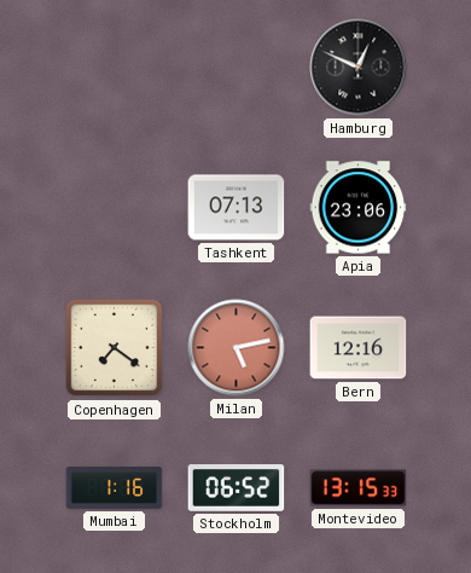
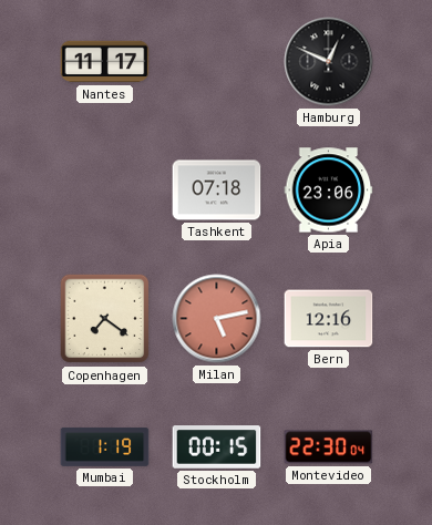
Nantes: none -> 11:17 (105, 62)
Tashkent: 07:13 -> 07:18 (217, 191)
Mumbai: 1:16 -> 1:19 (105, 446)
Stockholm: 06:52 -> 00:15 (217, 447)
Montevideo: 13:15 -> 22:30 (329, 447)
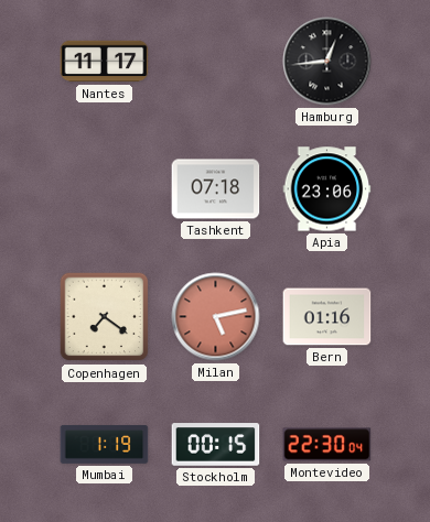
Hamburg: 12:49 -> 12:44 (327, 62)
Bern: 12:16 -> 01:16 (327, 317)
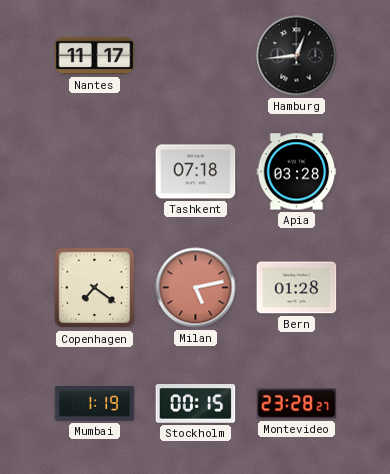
Apia: 23:06 -> 03:28 (297, 172)
Bern: 01:16 -> 01:28 (297, 288)
Montevideo: 22:30 -> 23:28 (297, 404)
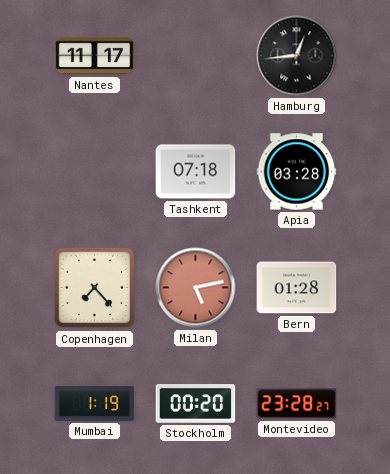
Copenhagen: 7:21 -> 7:23 (95, 288)
Stockholm: 00:15 -> 00:20 (196, 404)
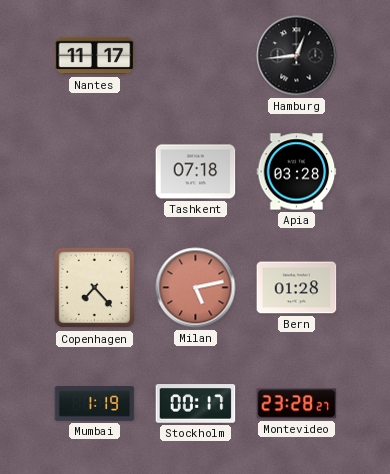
Stockholm: 00:20 -> 00:17 (196, 404)
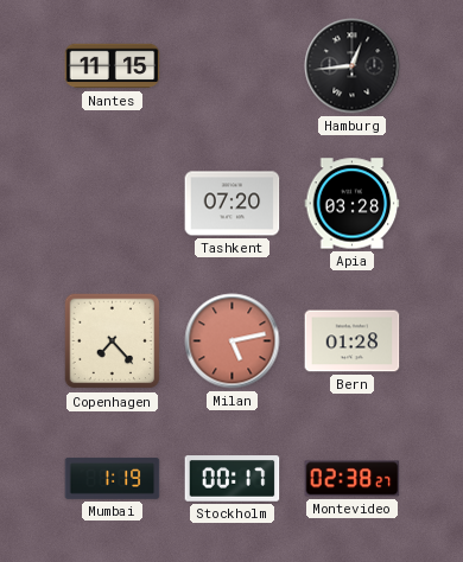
Nantes: 11:17 -> 11:15 (113, 66)
Tashkent: 07:18 -> 07:20 (233, 204)
Montevideo: 23:28 -> 02:38 (353, 479)
